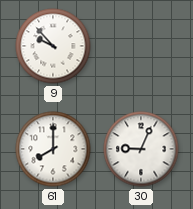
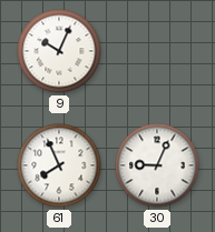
9: 9:53 -> 10:04 (59, 51)
61: 8:00 -> 7:56 (59, 165)
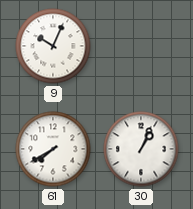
61: 7:56 -> 7:40 (53, 149)
30: 9:04 -> 1:04 (141, 149)
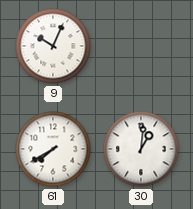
30: 1:04 -> 1:01 (141, 149)
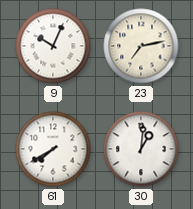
23: none -> 7:13 (141, 46)
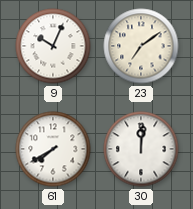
23: 7:13 -> 7:09 (141, 46)
30: 1:01 -> 12:01 (141, 149)
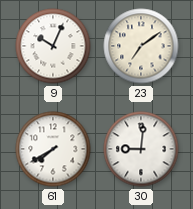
30: 12:01 -> 9:01 (141, 149)
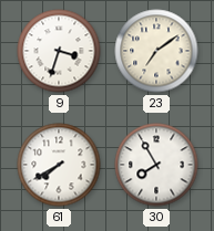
9: 10:04 -> 3:33 (59, 51)
30: 9:01 -> 7:55 (156, 165)
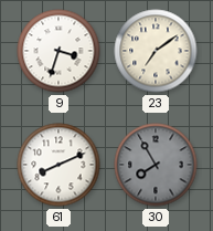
61: 7:40 -> 8:11 (58, 165)
30 dial: white -> grey (156, 165)
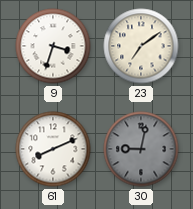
30: 7:55 -> 9:02 (141, 149)
